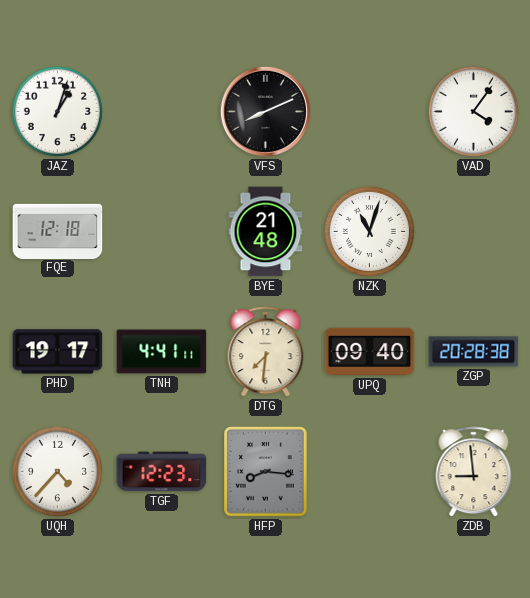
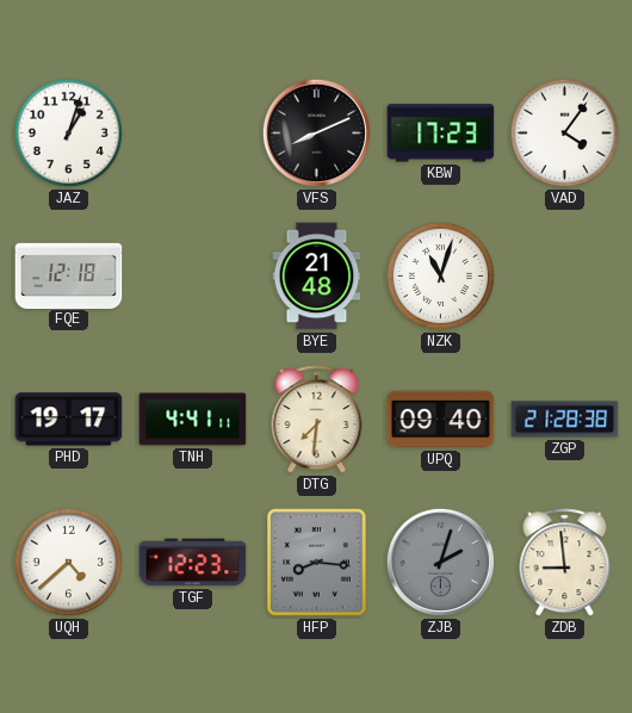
KBW: none -> 17:23 (441, 134)
ZGP: 20:28 -> 21:28 (565, 420)
UQH: 4:37 -> 4:38 (68, 562)
ZJB: none -> 2:03 (440, 562)
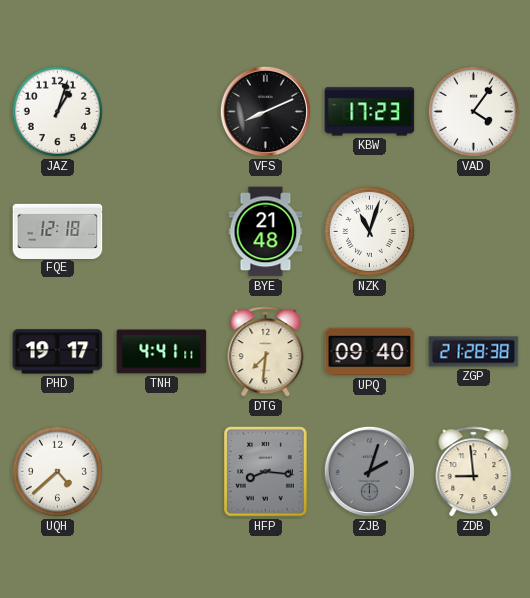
TGF: 12:23 -> none (193, 563)
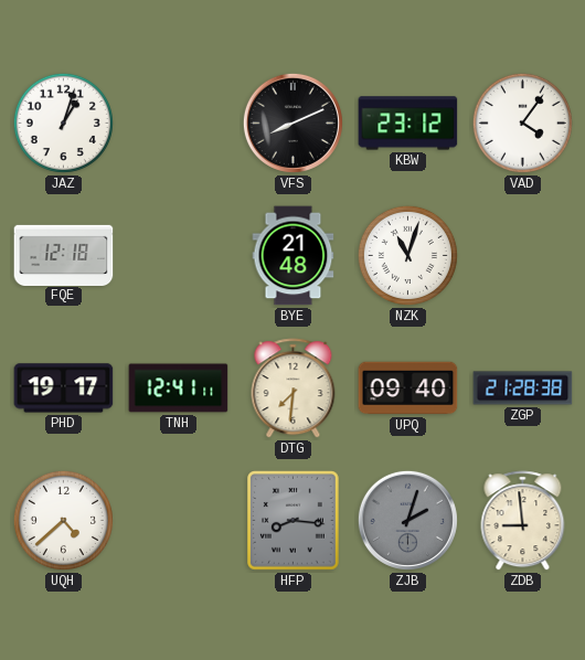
KBW: 17:23 -> 23:12 (408, 124)
TNH: 4:41 -> 12:41 (179, 388)
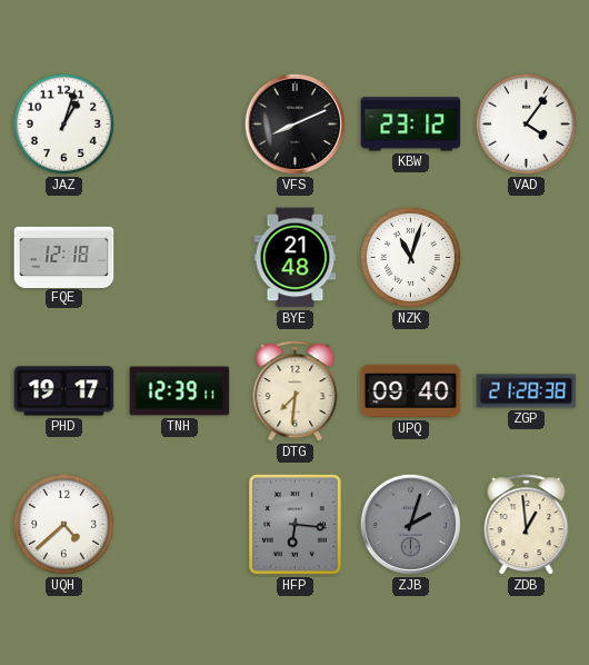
TNH: 12:41 -> 12:39 (180, 391)
HFP: 8:16 -> 6:16 (296, 525)
ZDB: 8:59 -> 12:59 (527, 525)
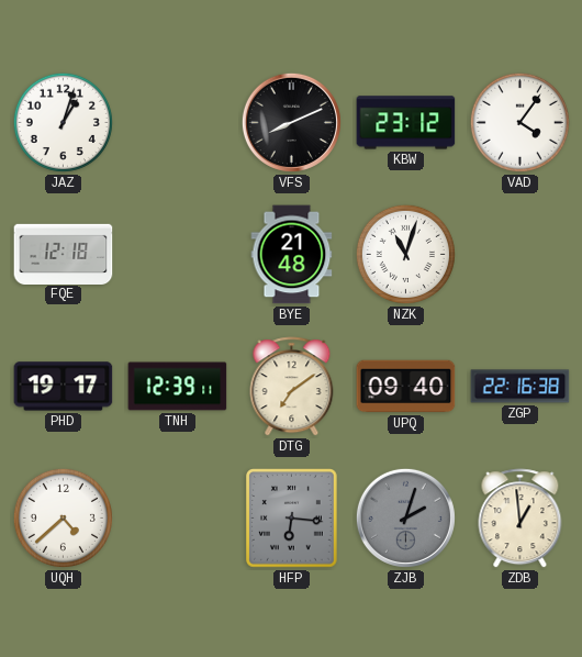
DTG: 7:31 -> 7:09 (292, 387)
ZGP: 21:28 -> 22:16 (521, 387)
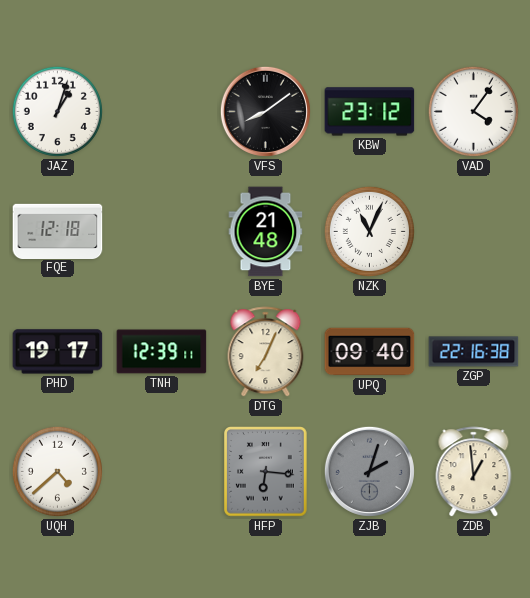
VFS: 8:11 -> 8:09 (265, 111)
NZK: 11:03 -> 11:04 (369, 231)
DTG: 7:09 -> 7:04 (266, 352)
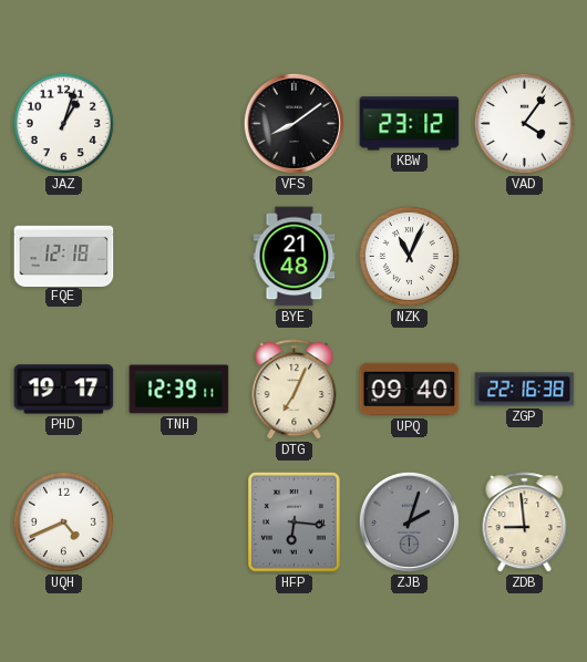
UQH: 4:38 -> 4:41 (63, 521)
ZDB: 12:59 -> 8:59 (525, 523)
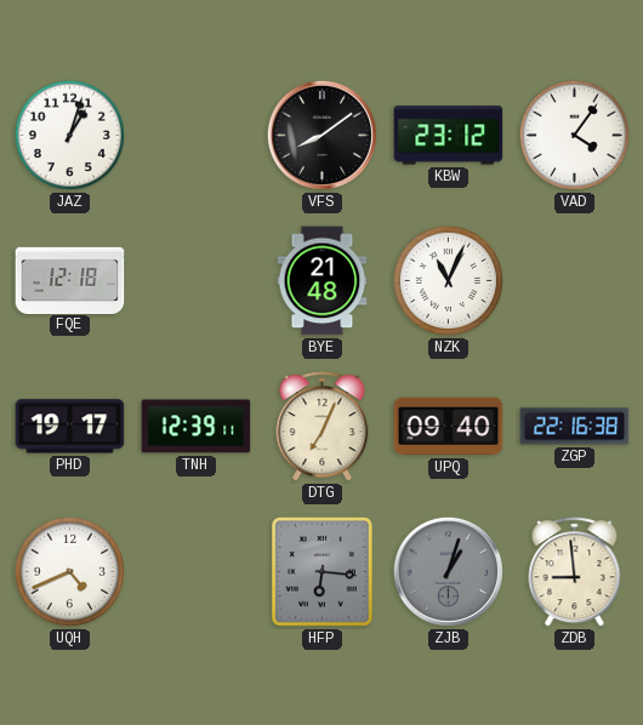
ZJB: 2:03 -> 1:03 (448, 571)
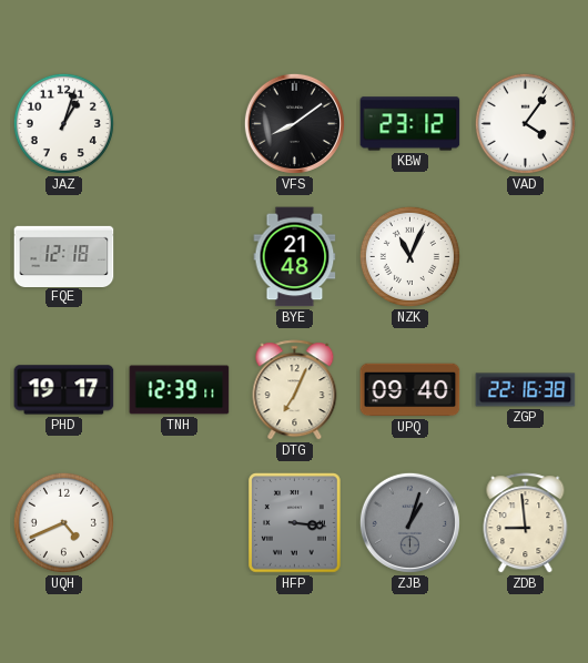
HFP: 6:16 -> 3:16 (295, 523)
